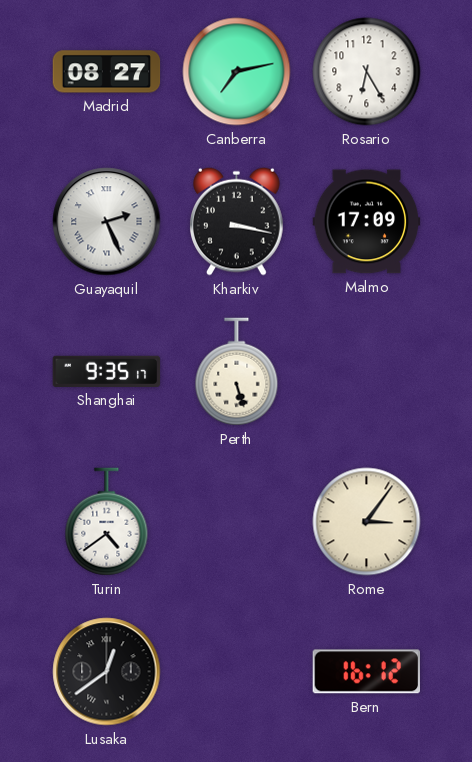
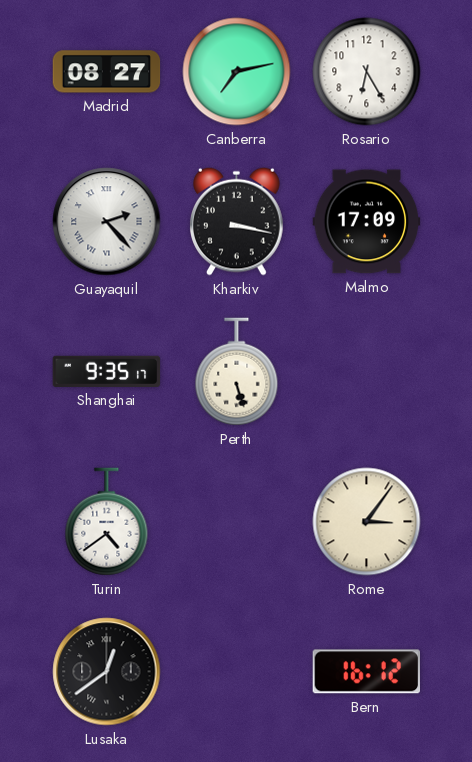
Guayaquil: 2:26 -> 2:23 (107, 222)
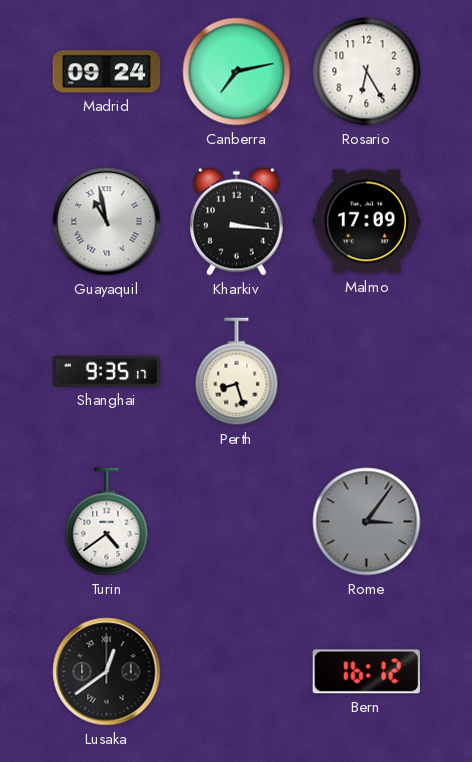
Madrid: 08:27 -> 09:24 (107, 72)
Guayaquil: 2:23 -> 10:58 (107, 222)
Kharkiv: 3:17 -> 3:16 (237, 221)
Perth: 5:27 -> 8:27 (237, 372)
Rome dial: cream -> grey (367, 522)
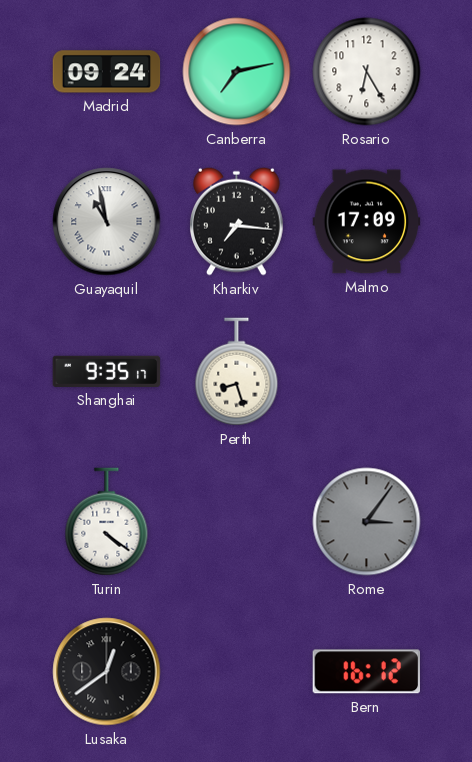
Kharkiv: 3:16 -> 7:16 (237, 221)
Turin: 4:39 -> 4:21 (107, 522)
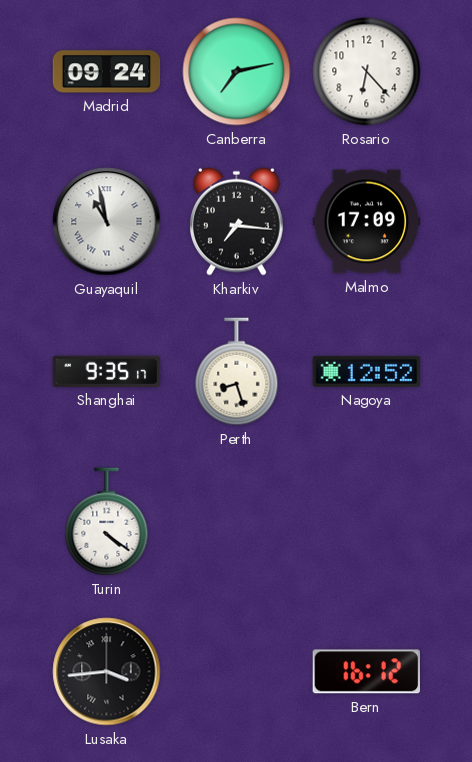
Rosario: 6:25 -> 6:23 (367, 72)
Nagoya: none -> 12:52 (367, 371)
Rome: 3:06 -> none (367, 522)
Lusaka: 12:39 -> 3:44 (107, 672)
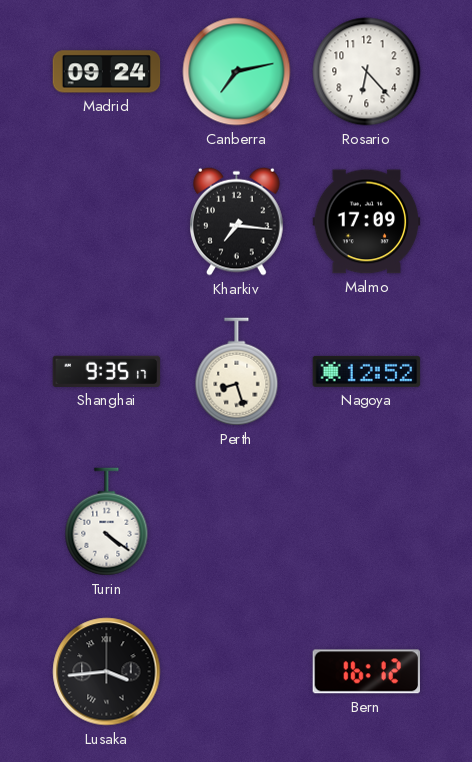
Guayaquil: 10:58 -> none (107, 222)
